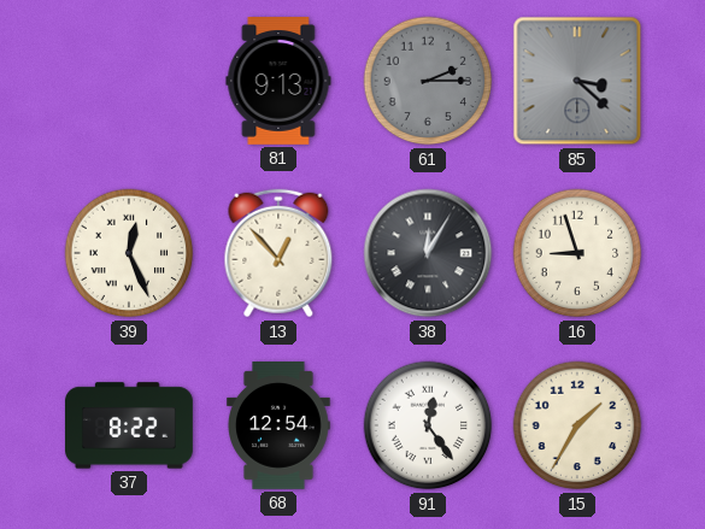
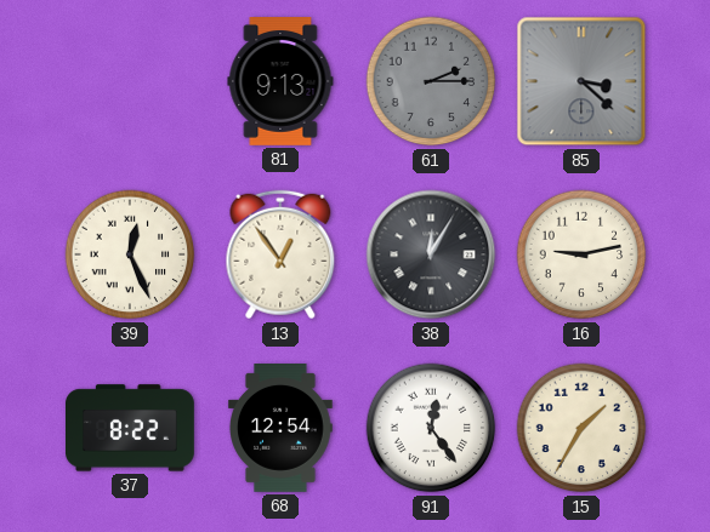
13: 12:53 -> 12:54 (280, 254)
16: 8:57 -> 9:13 (581, 254)
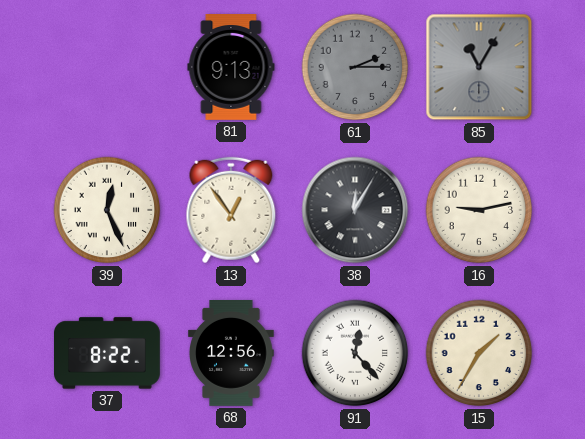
85: 3:22 -> 11:05 (479, 67)
68: 12:54 -> 12:56 (232, 354)
91: 12:24 -> 12:23 (355, 353)
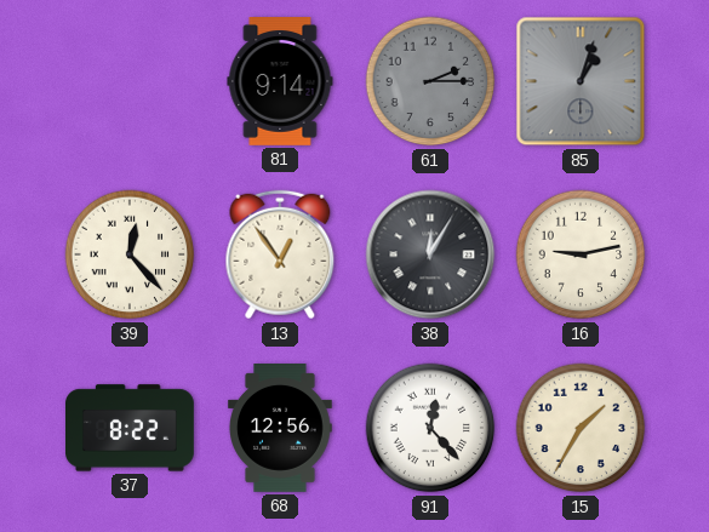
81: 9:13 -> 9:14 (280, 82)
85: 11:05 -> 1:03 (581, 81)
39: 12:26 -> 12:23 (130, 254)
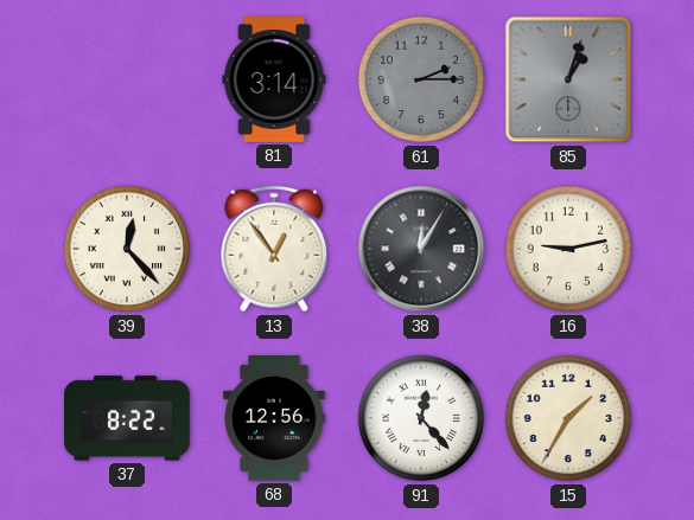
81: 9:14 -> 3:14 (274, 81)
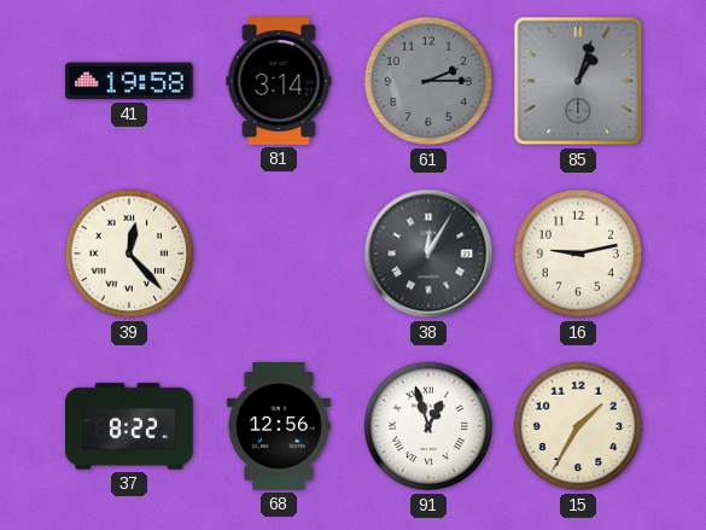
41: none -> 19:58 (129, 81)
13: 12:54 -> none (274, 249)
91: 12:23 -> 12:57 (428, 426)
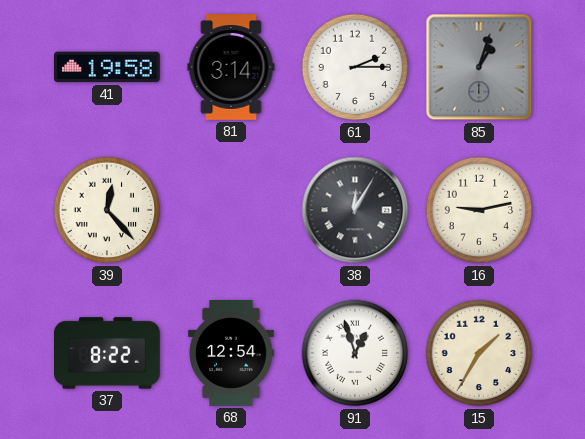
61 dial: grey -> white (355, 67)
68: 12:56 -> 12:54 (232, 354)
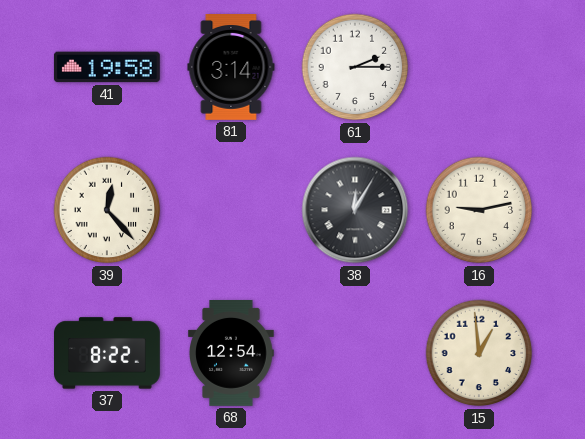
85: 1:03 -> none (479, 67)
91: 12:57 -> none (355, 353)
15: 1:35 -> 12:59 (479, 353)
